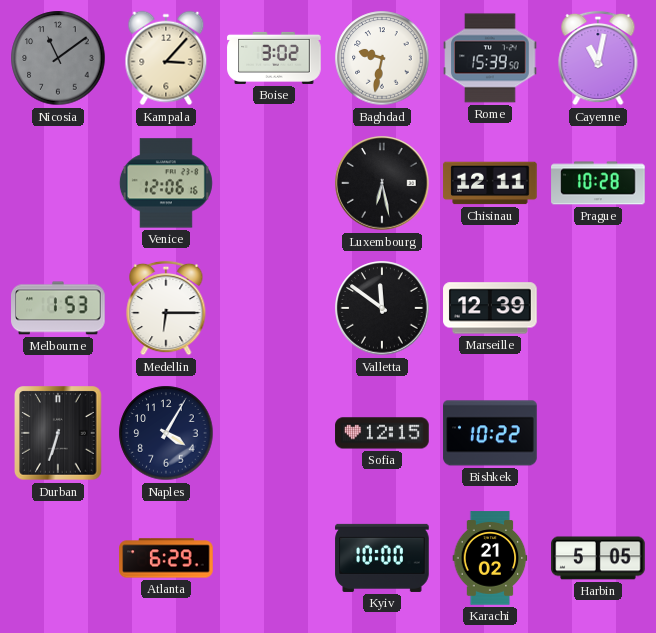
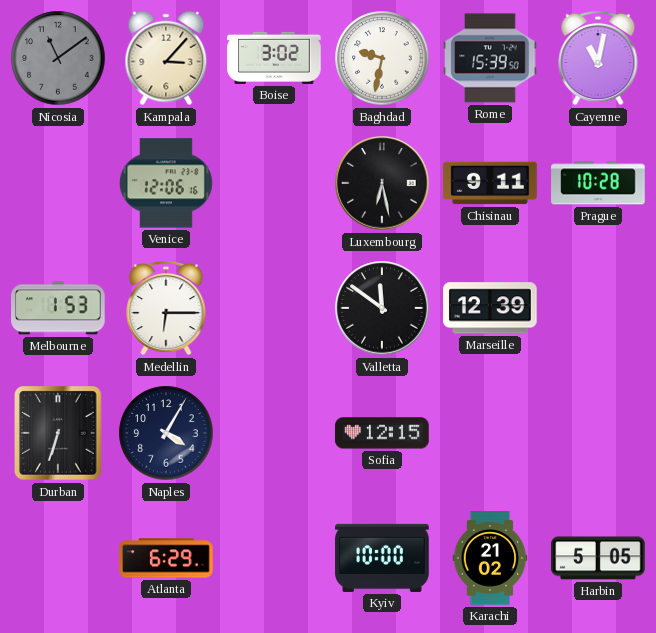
Chisinau: 12:11 -> 9:11 (490, 183)
Bishkek: 10:22 -> none (490, 433)
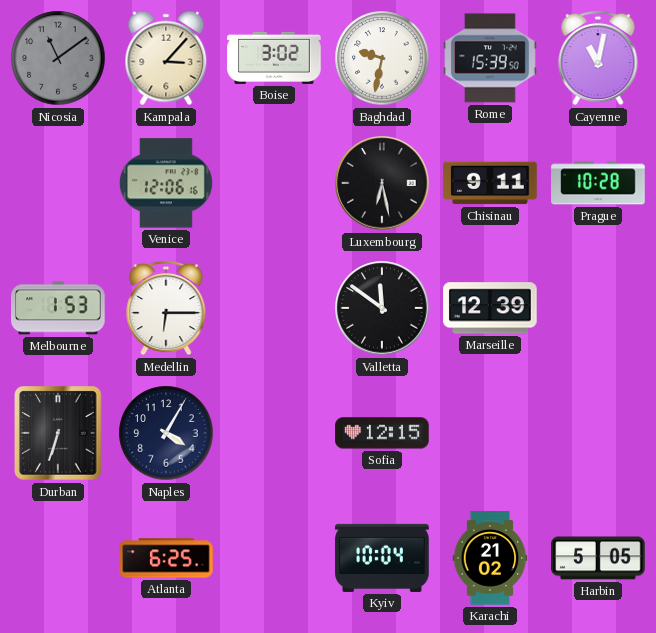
Atlanta: 6:29 -> 6:25 (166, 558)
Kyiv: 10:00 -> 10:04 (382, 558)
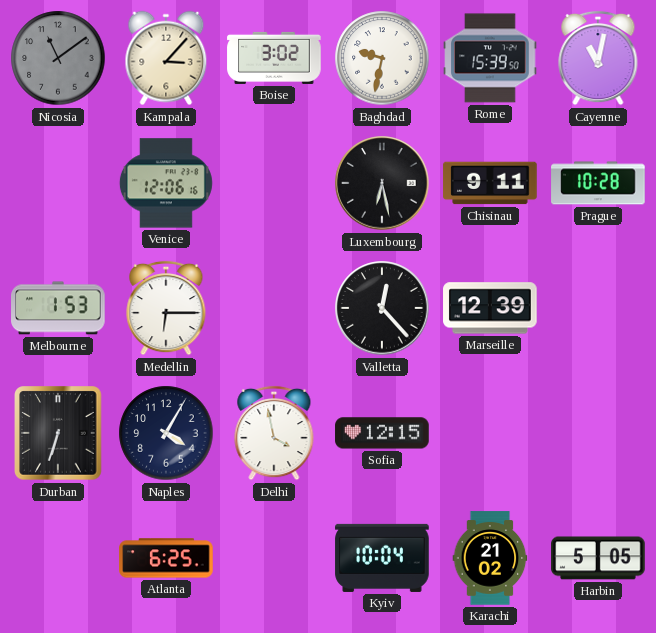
Valletta: 11:51 -> 12:23 (382, 308)
Delhi: none -> 3:58 (274, 433)
